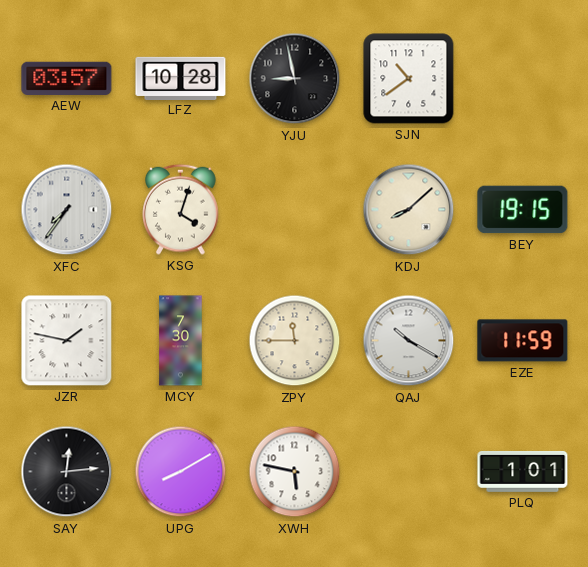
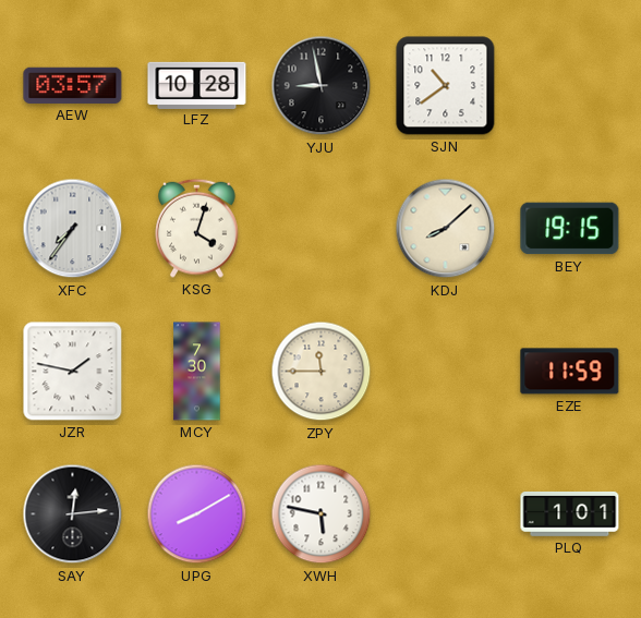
QAJ: 10:20 -> none (409, 341)
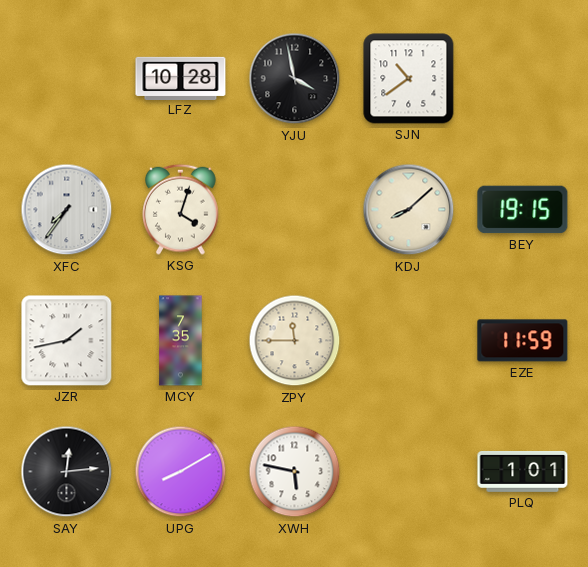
AEW: 03:57 -> none (73, 85)
YJU: 8:58 -> 3:58 (295, 79)
JZR: 1:47 -> 1:43 (67, 341)
MCY: 7:30 -> 7:35 (181, 341)
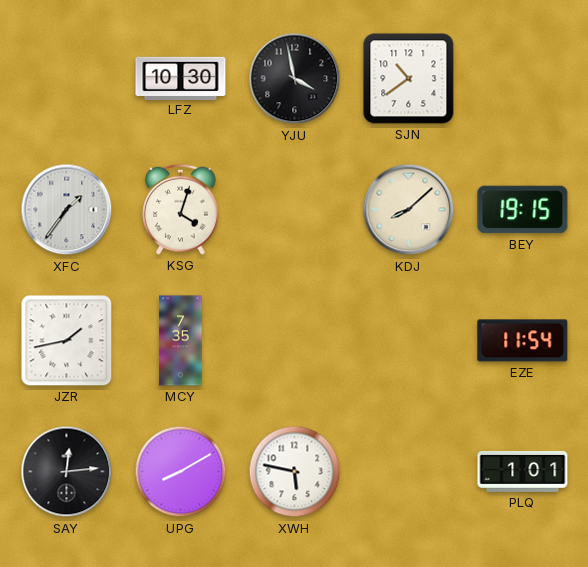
LFZ: 10:28 -> 10:30 (181, 78)
XFC: 7:36 -> 1:36 (67, 210)
ZPY: 11:45 -> none (295, 341)
EZE: 11:59 -> 11:54 (523, 341)
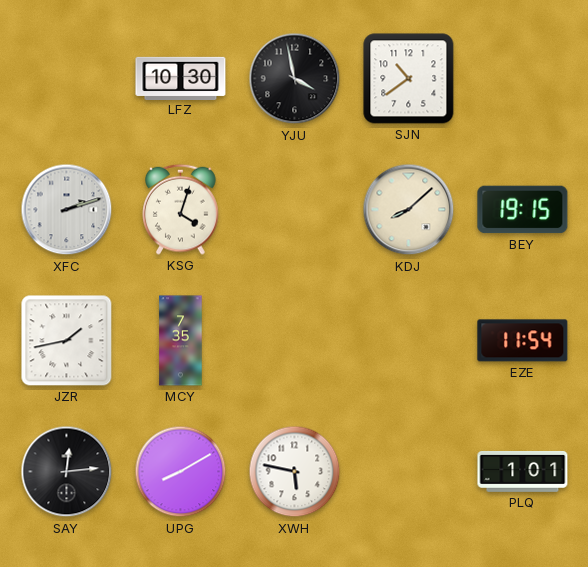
XFC: 1:36 -> 2:12 (67, 210)
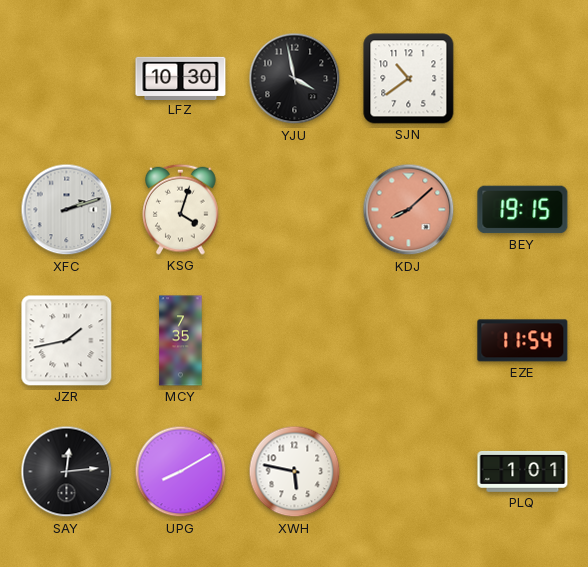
KDJ dial: cream -> salmon (409, 210)
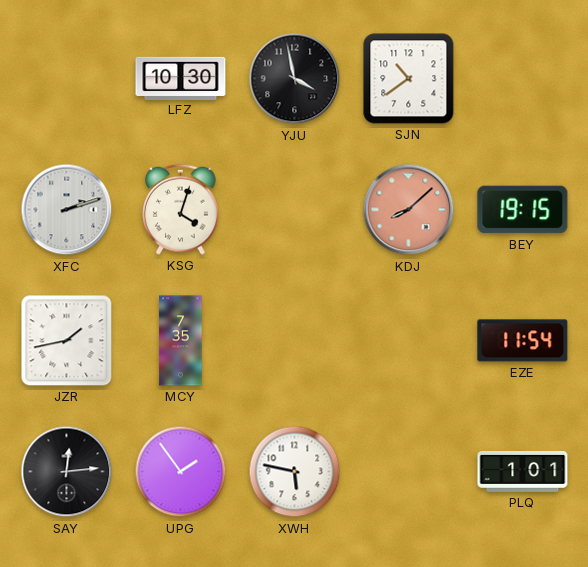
UPG: 8:10 -> 1:54 (181, 472)
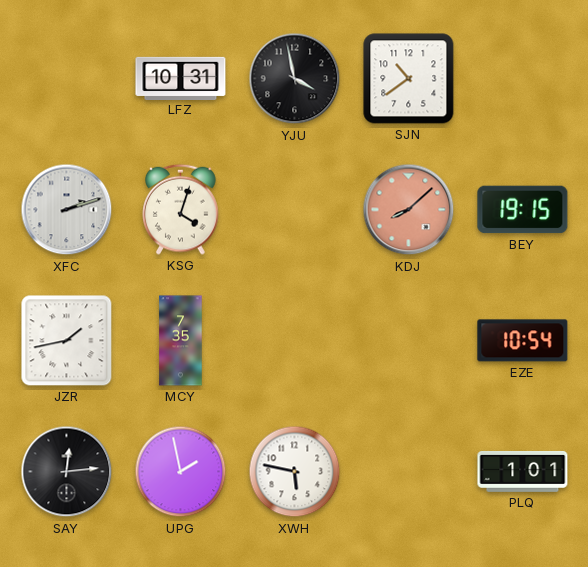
LFZ: 10:30 -> 10:31 (181, 78)
EZE: 11:54 -> 10:54 (523, 341)
UPG: 1:54 -> 1:58 (181, 472)
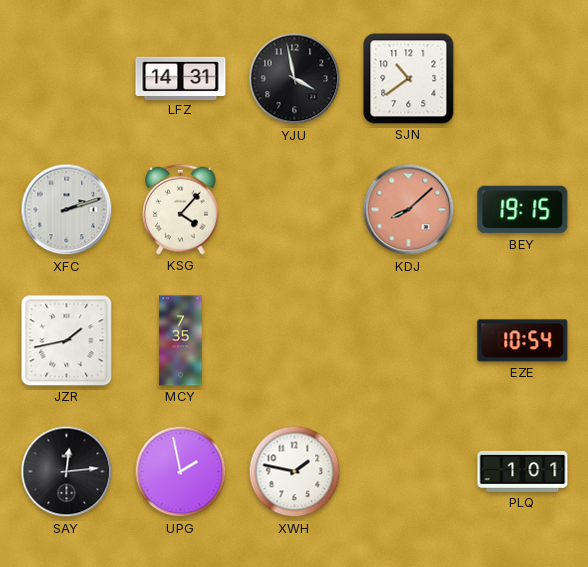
LFZ: 10:31 -> 14:31 (181, 78)
KSG: 4:03 -> 4:07 (181, 209)
XWH: 5:47 -> 1:47 (295, 472)
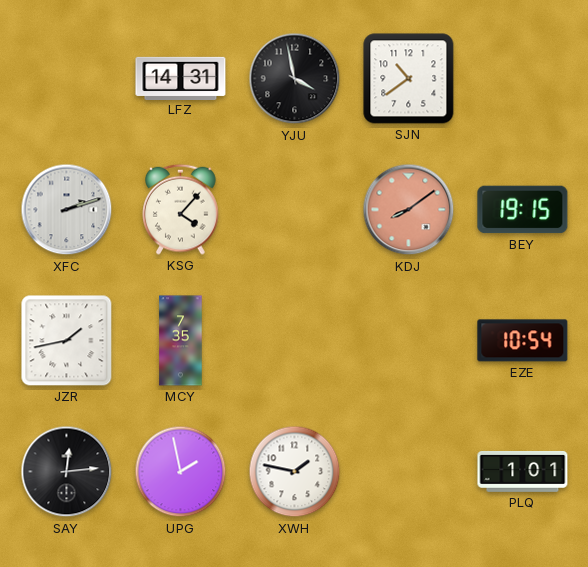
KDJ: 8:08 -> 8:09 (409, 210)
